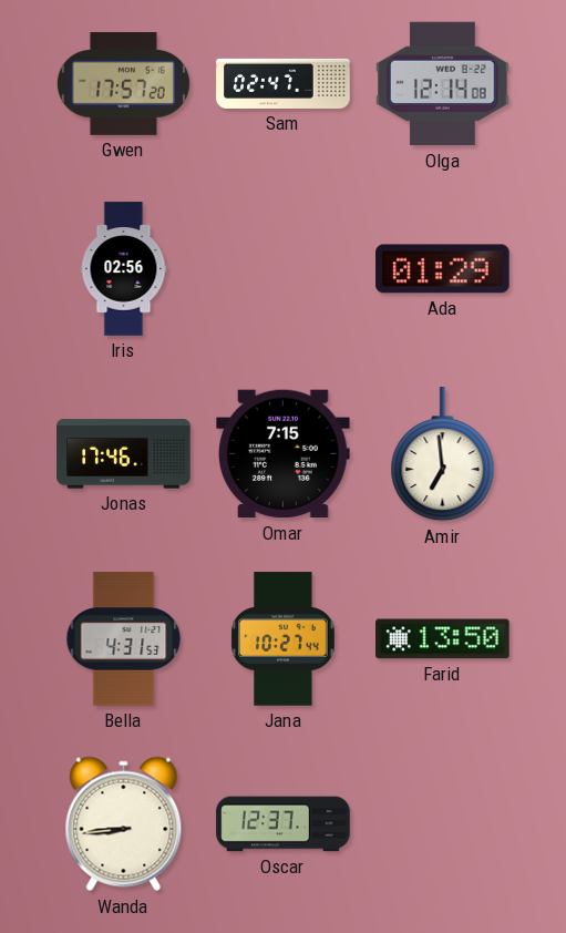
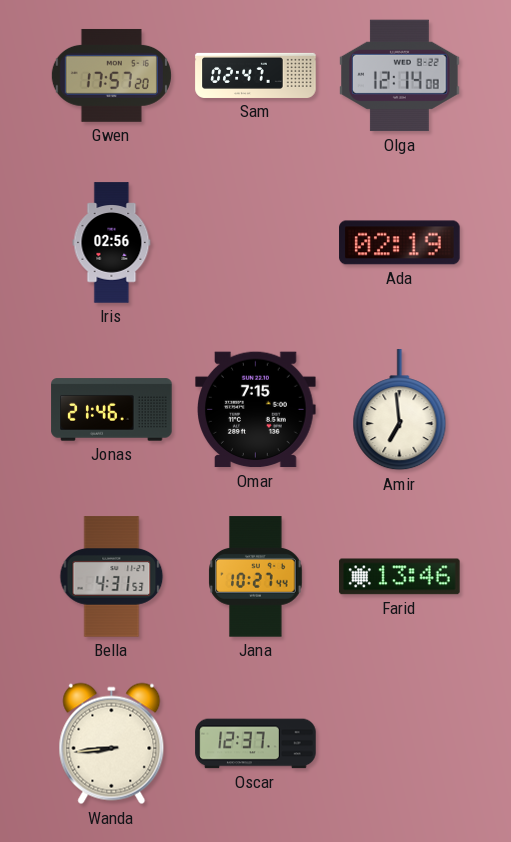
Ada: 01:29 -> 02:19 (400, 243)
Jonas: 17:46 -> 21:46 (112, 410)
Farid: 13:50 -> 13:46 (400, 577)
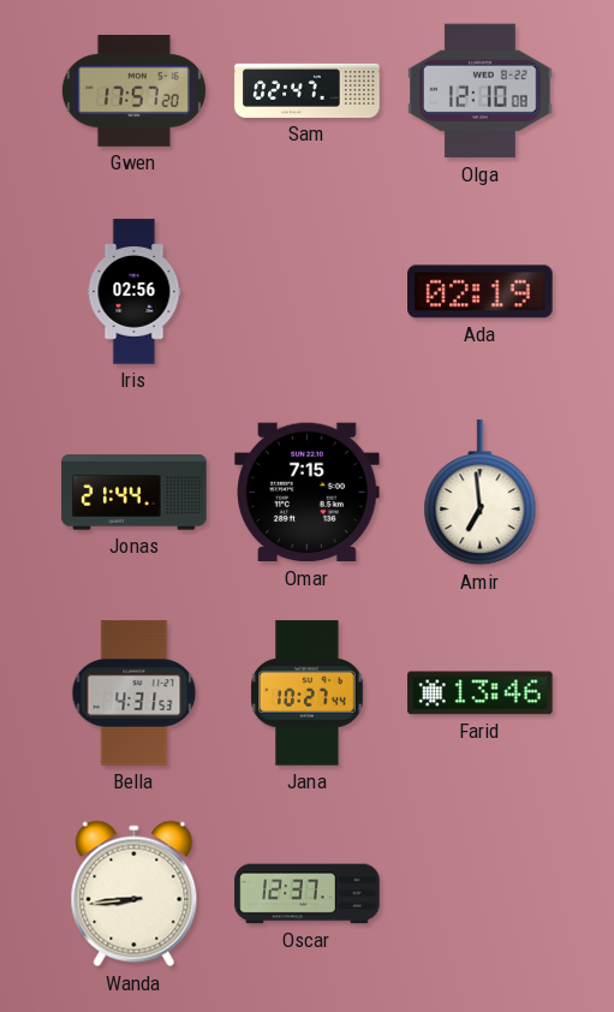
Olga: 12:14 -> 12:10 (481, 91)
Jonas: 21:46 -> 21:44 (135, 493)
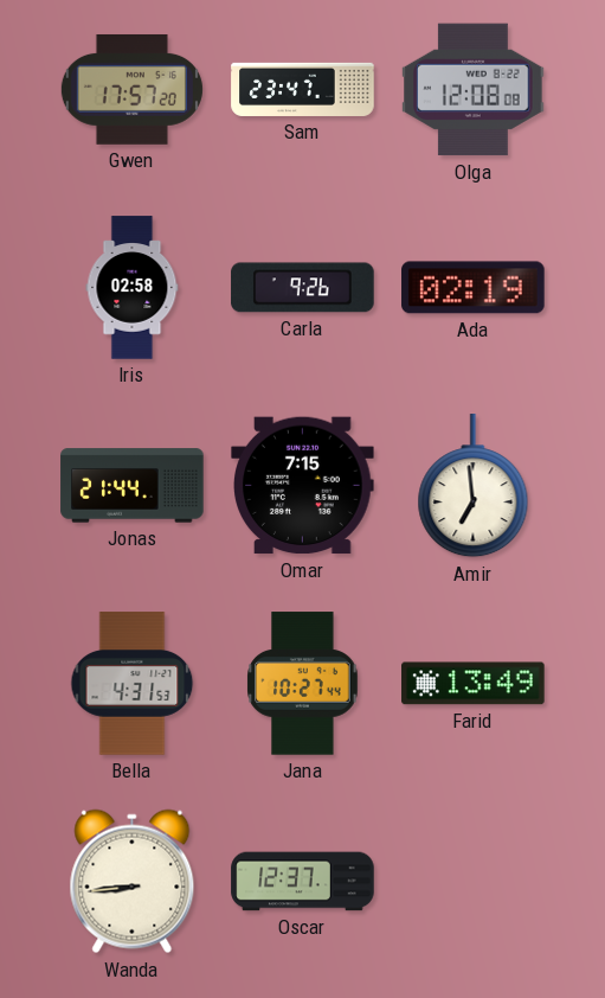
Sam: 02:47 -> 23:47 (303, 89)
Olga: 12:10 -> 12:08 (474, 90)
Iris: 02:56 -> 02:58 (133, 288)
Carla: none -> 9:26 (303, 288)
Farid: 13:46 -> 13:49 (474, 684)
